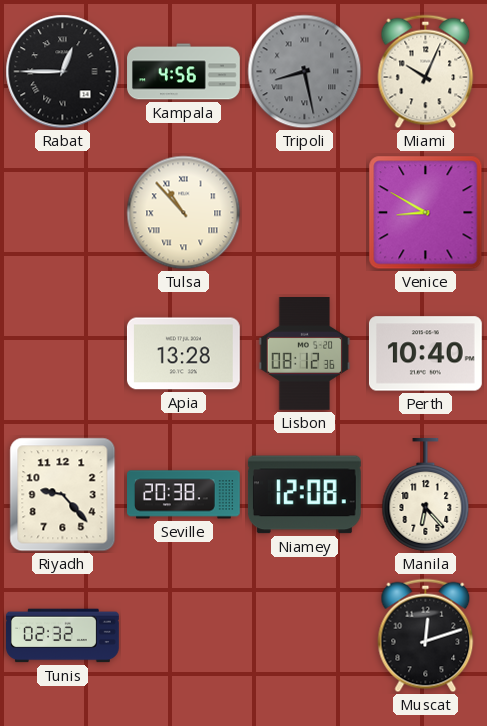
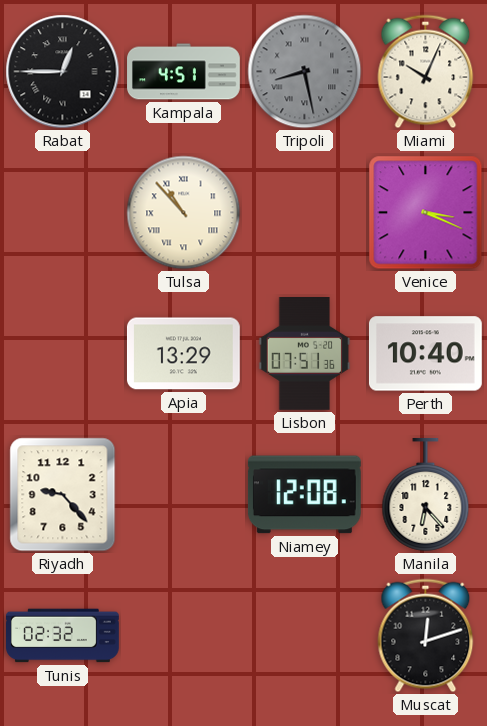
Kampala: 4:56 -> 4:51 (184, 72)
Venice: 8:50 -> 3:19 (426, 213)
Apia: 13:28 -> 13:29 (183, 354)
Lisbon: 08:12 -> 07:51 (305, 354)
Seville: 20:38 -> none (184, 495)
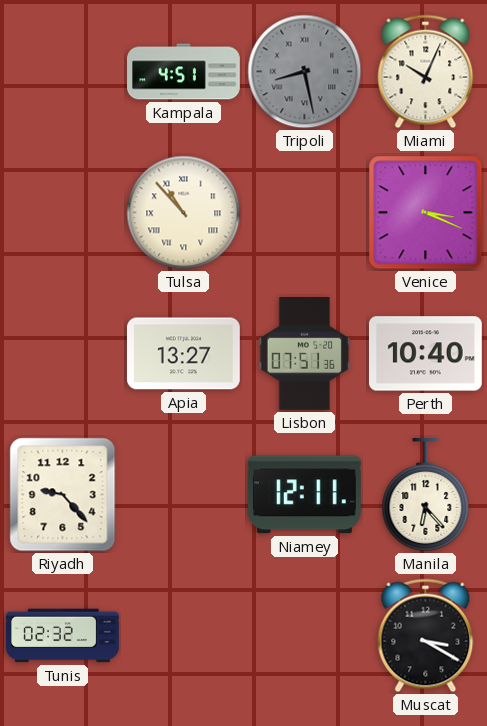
Rabat: 12:45 -> none (63, 72)
Apia: 13:29 -> 13:27 (183, 354)
Niamey: 12:08 -> 12:11 (304, 495)
Muscat: 12:12 -> 3:20 (426, 636)
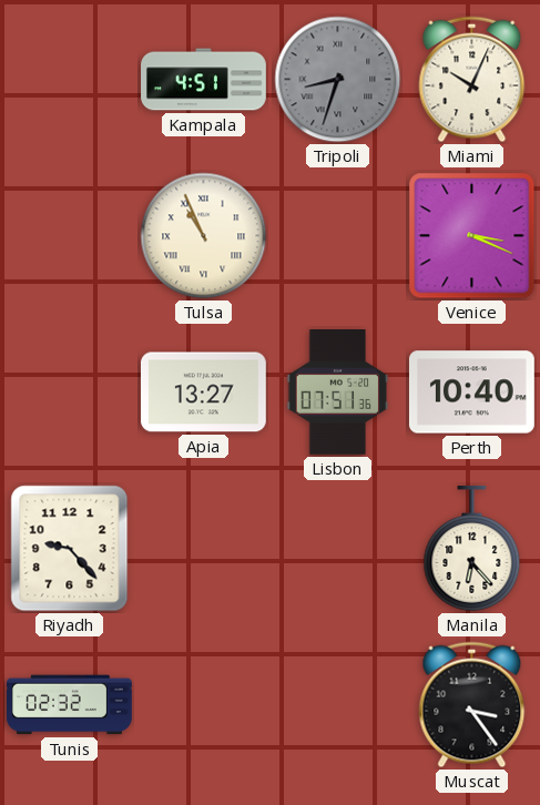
Tripoli: 8:28 -> 8:33 (338, 80)
Tulsa: 10:53 -> 10:56 (204, 236)
Niamey: 12:11 -> none (304, 495)
Muscat: 3:20 -> 3:24 (472, 705)
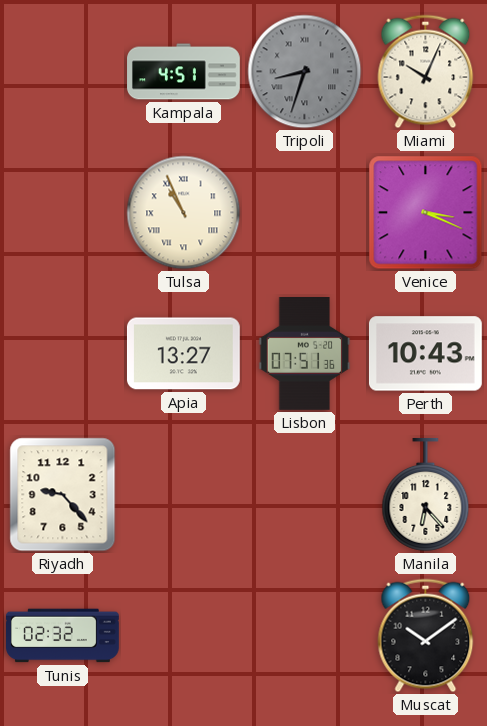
Perth: 10:40 -> 10:43 (425, 354)
Muscat: 3:24 -> 10:09 (426, 636)
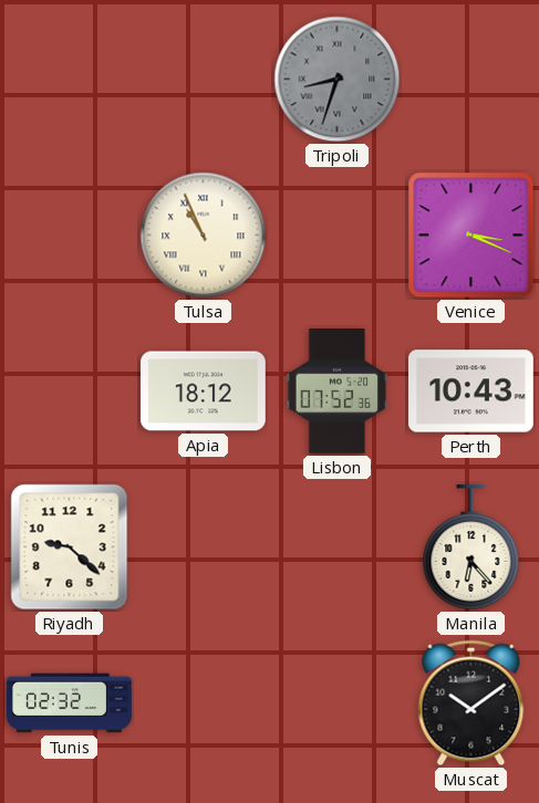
Kampala: 4:51 -> none (184, 72)
Miami: 10:04 -> none (426, 72)
Apia: 13:27 -> 18:12 (203, 392)
Lisbon: 07:51 -> 07:52 (338, 392)
Riyadh: 9:23 -> 9:22 (70, 547)
